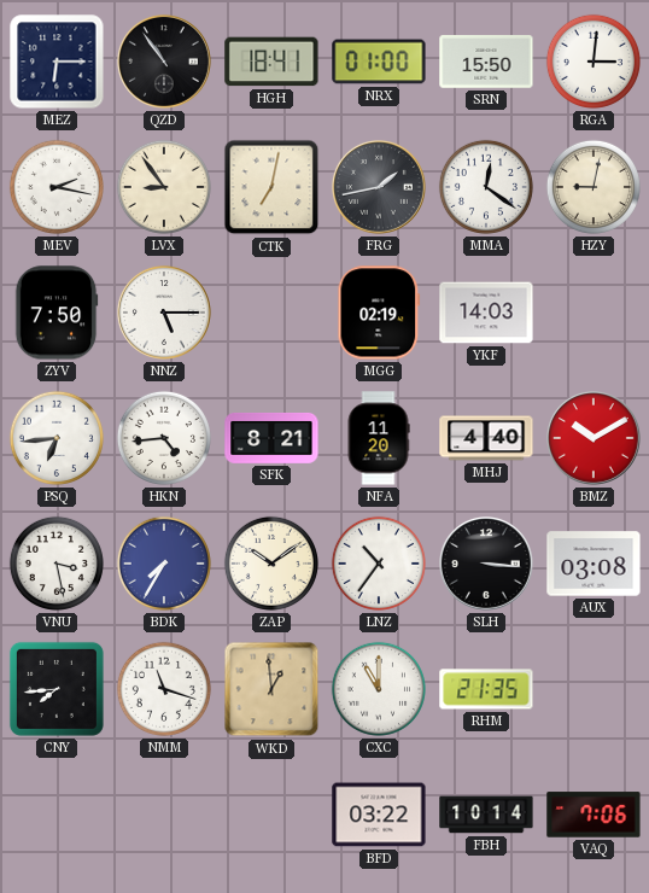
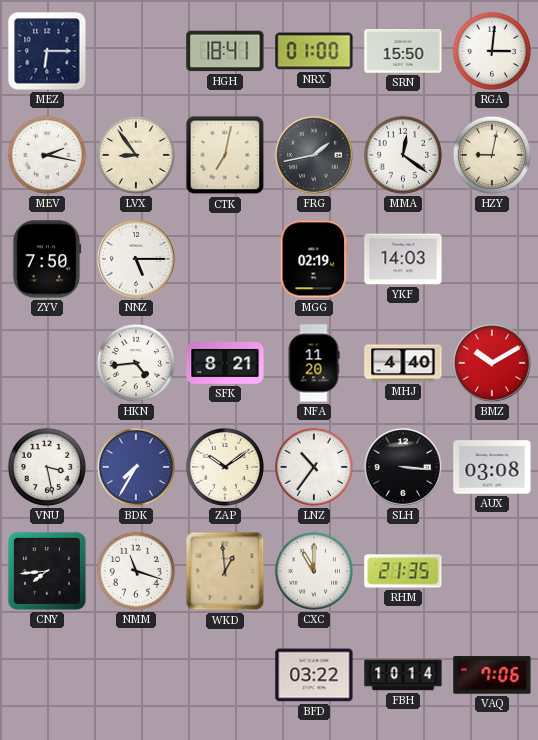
QZD: 10:54 -> none (165, 63)
PSQ: 6:44 -> none (57, 438)
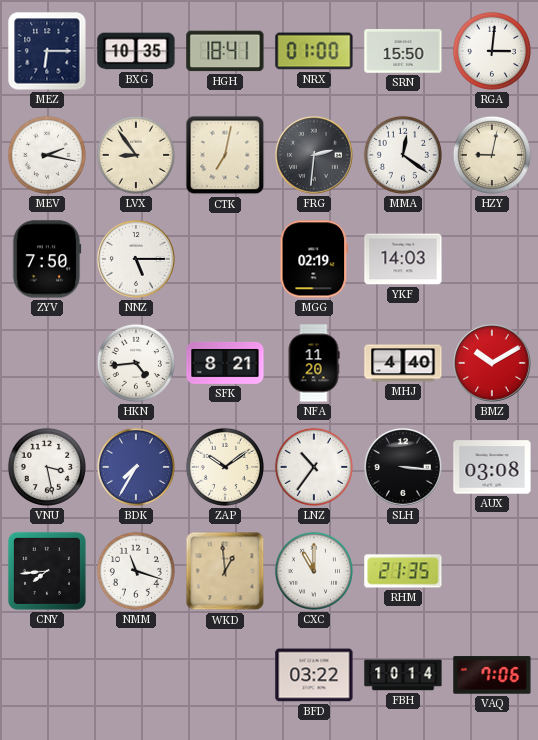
BXG: none -> 10:35 (136, 51)
FRG: 1:43 -> 2:31 (315, 156)
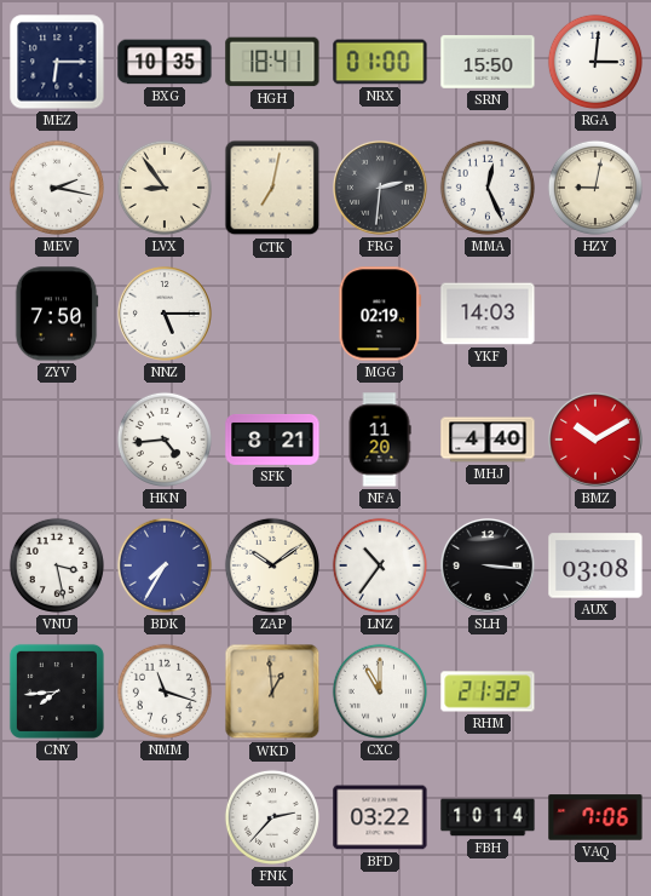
MMA: 12:21 -> 12:26 (488, 188)
RHM: 21:35 -> 21:32 (488, 691)
FNK: none -> 2:37 (272, 817)
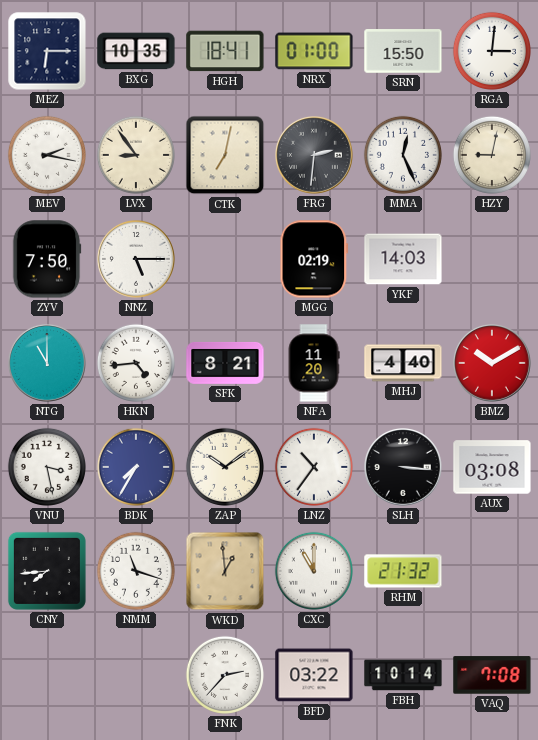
NTG: none -> 11:00 (48, 364)
VAQ: 7:06 -> 7:08 (492, 675)
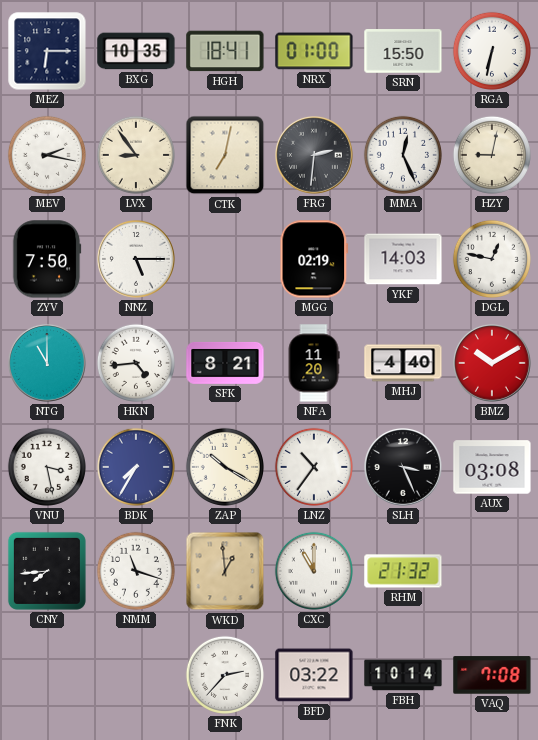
RGA: 3:01 -> 6:32 (492, 51)
DGL: none -> 12:47 (492, 259)
ZAP: 10:09 -> 10:20 (225, 467)
SLH: 3:16 -> 3:26 (404, 468)
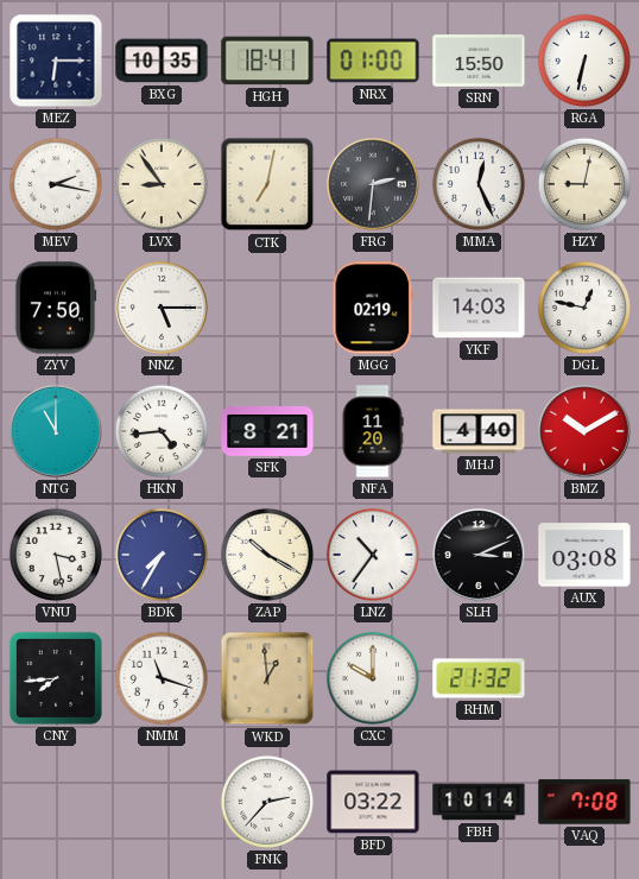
SLH: 3:26 -> 3:11 (480, 556)
CXC: 11:00 -> 10:00 (373, 678)
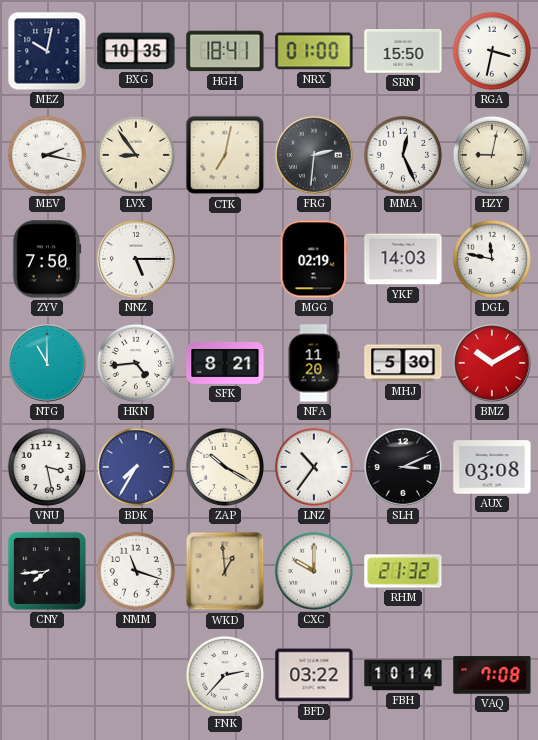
MEZ: 6:15 -> 10:02 (47, 51)
RGA: 6:32 -> 3:32 (492, 51)
DGL: 12:47 -> 11:47 (492, 259)
MHJ: 4:40 -> 5:30 (403, 363)
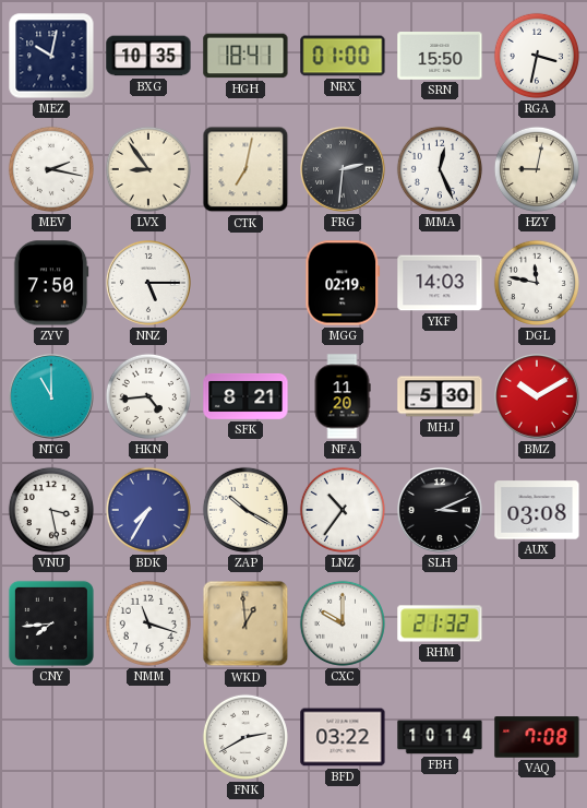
FNK: 2:37 -> 2:40 (245, 737)
